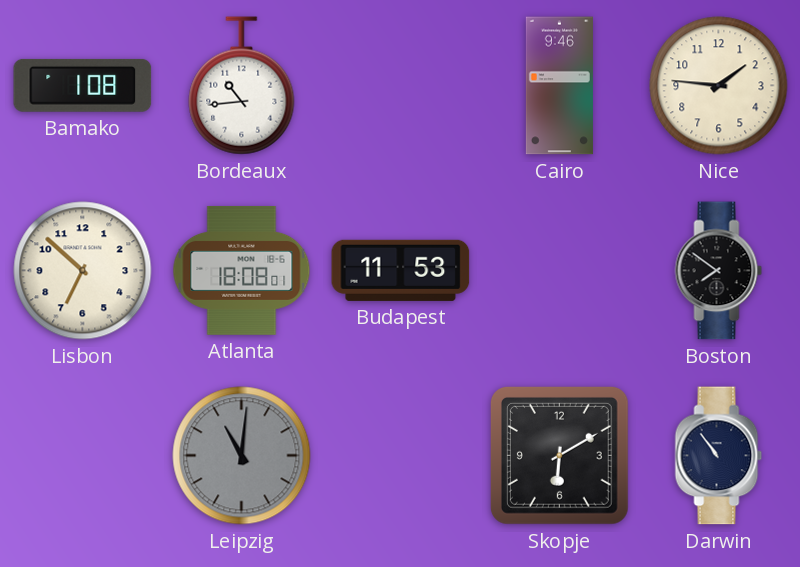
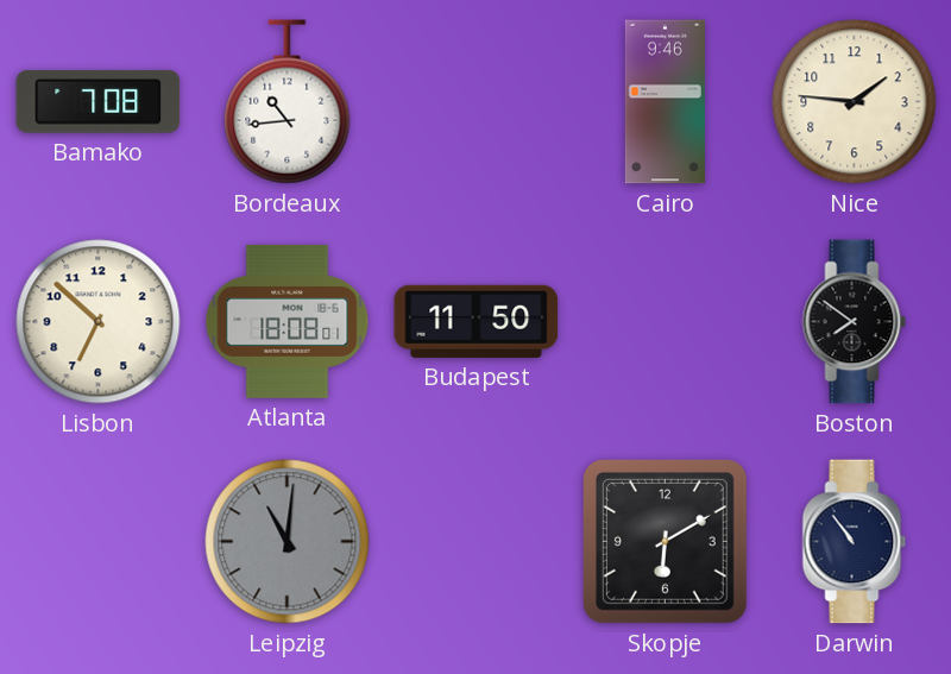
Bamako: 1:08 -> 7:08 (99, 101)
Budapest: 11:53 -> 11:50 (477, 321)
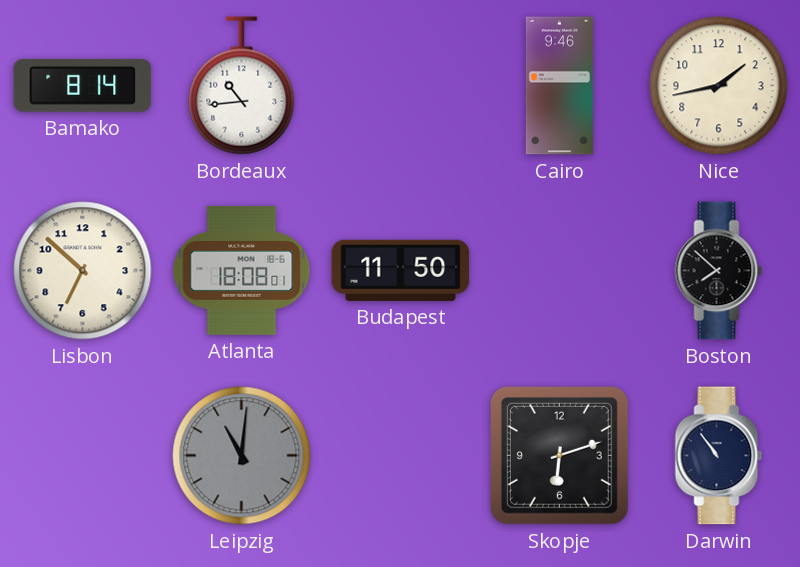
Bamako: 7:08 -> 8:14 (83, 85)
Nice: 1:46 -> 1:43 (719, 86)
Boston: 7:51 -> 7:52 (719, 271)
Skopje: 6:10 -> 6:12 (559, 455)
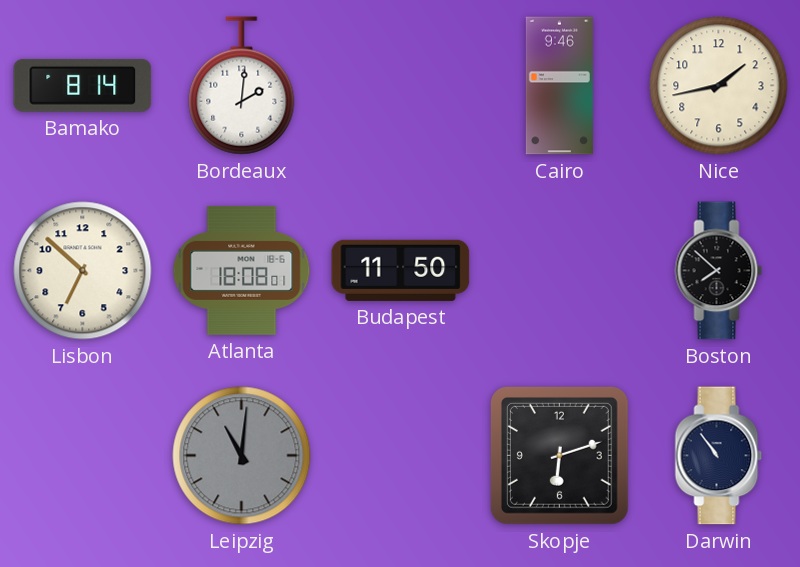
Bordeaux: 10:44 -> 2:01 (242, 86)
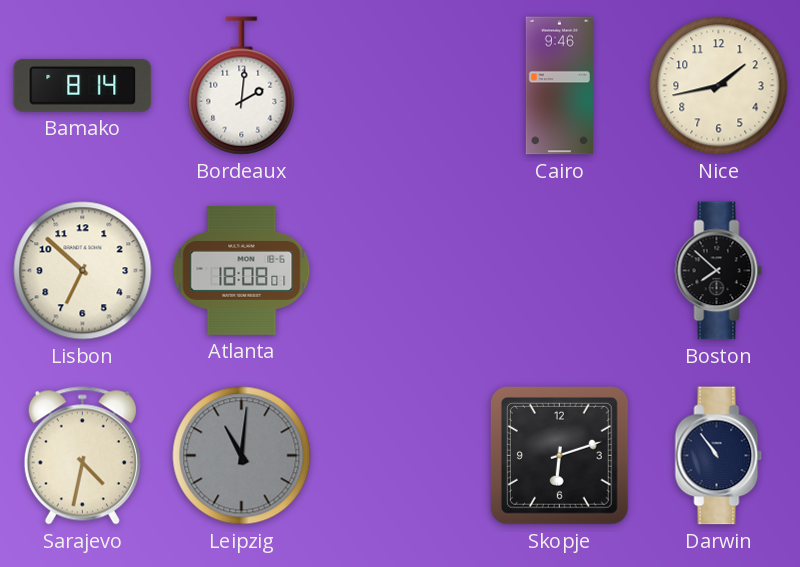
Budapest: 11:50 -> none (401, 270)
Sarajevo: none -> 4:32 (82, 456)
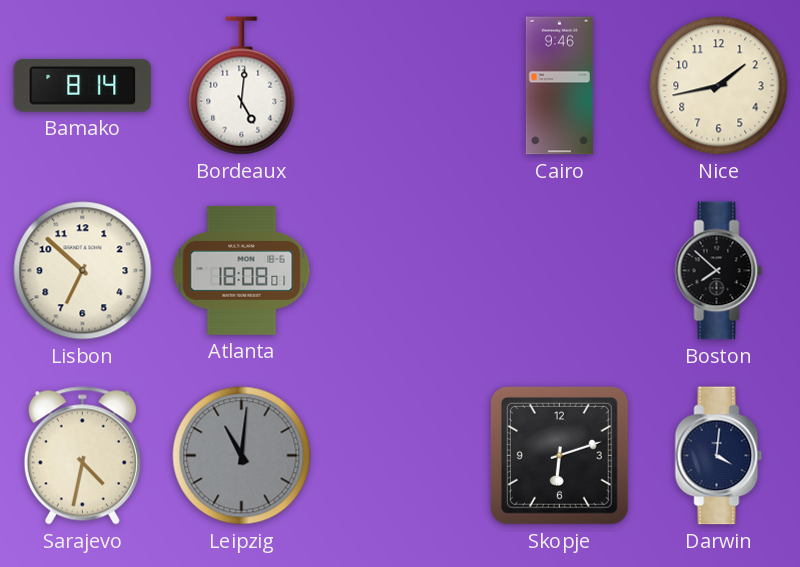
Bordeaux: 2:01 -> 5:01 (242, 86)
Darwin: 10:54 -> 4:01 (719, 456)
